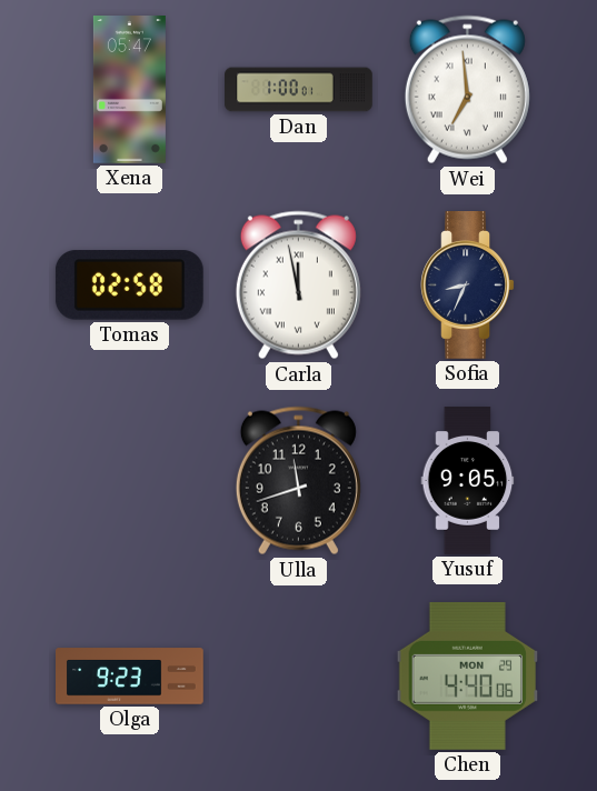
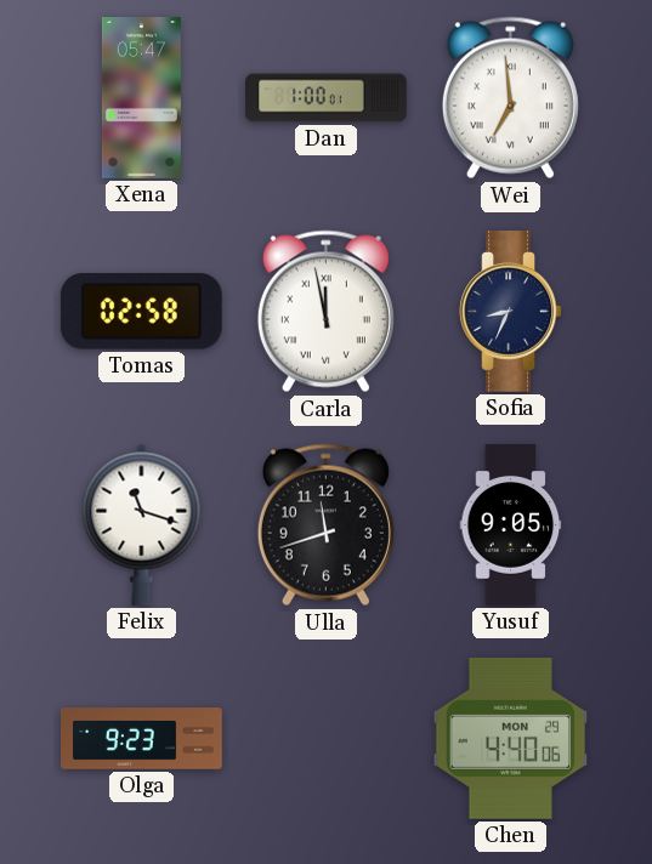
Felix: none -> 11:18 (142, 524)
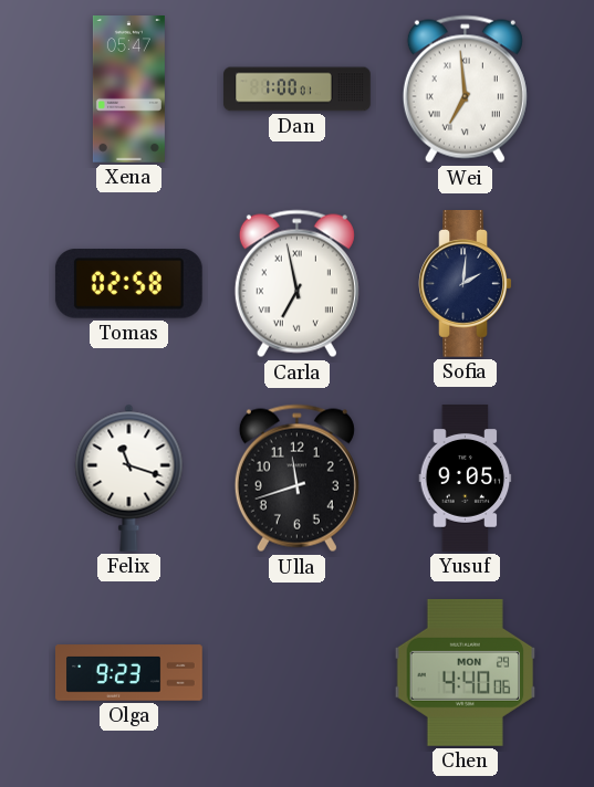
Carla: 11:58 -> 6:58 (296, 284)
Sofia: 8:34 -> 2:01 (466, 284)
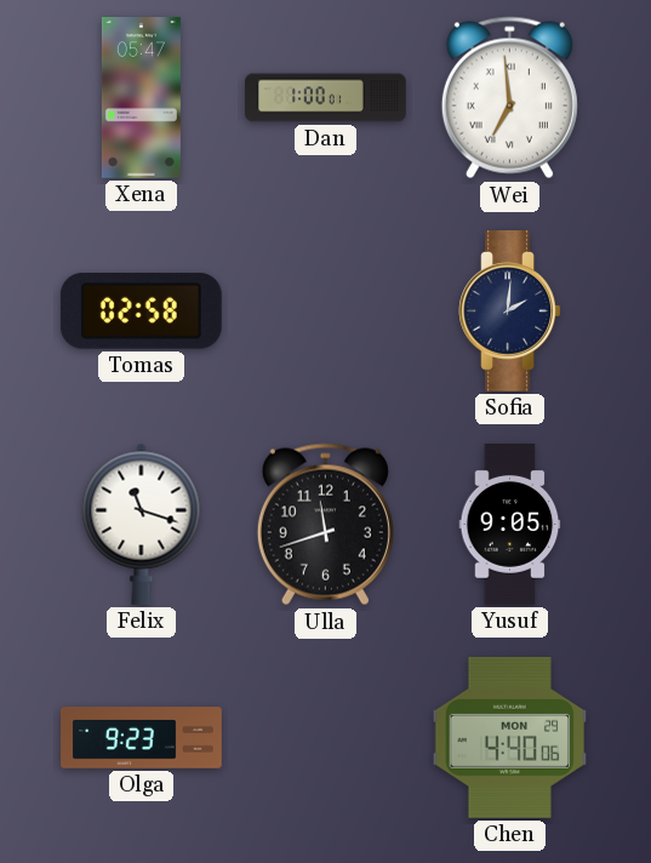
Carla: 6:58 -> none (296, 284)
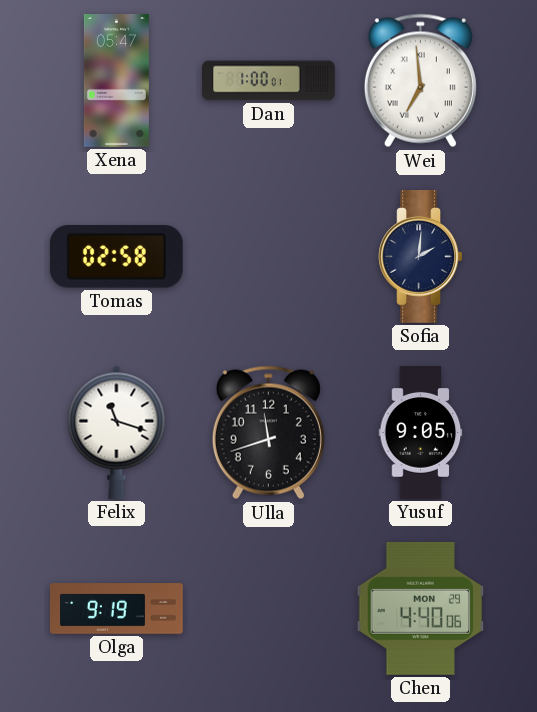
Olga: 9:23 -> 9:19 (117, 609)
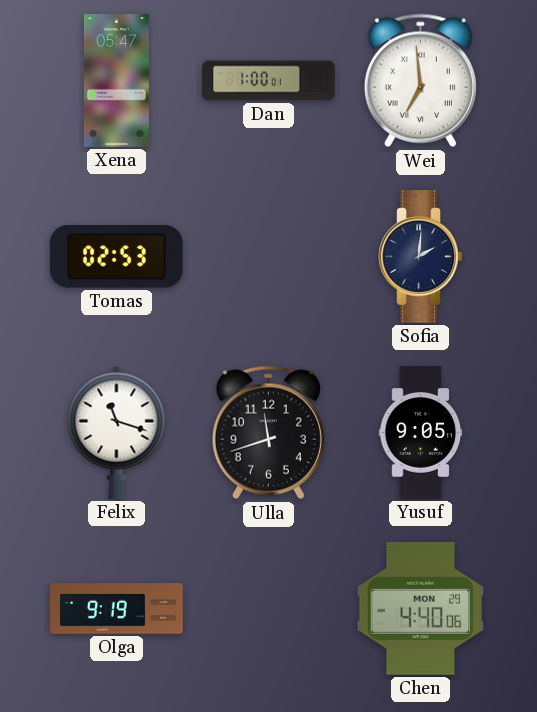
Tomas: 02:58 -> 02:53 (116, 257)
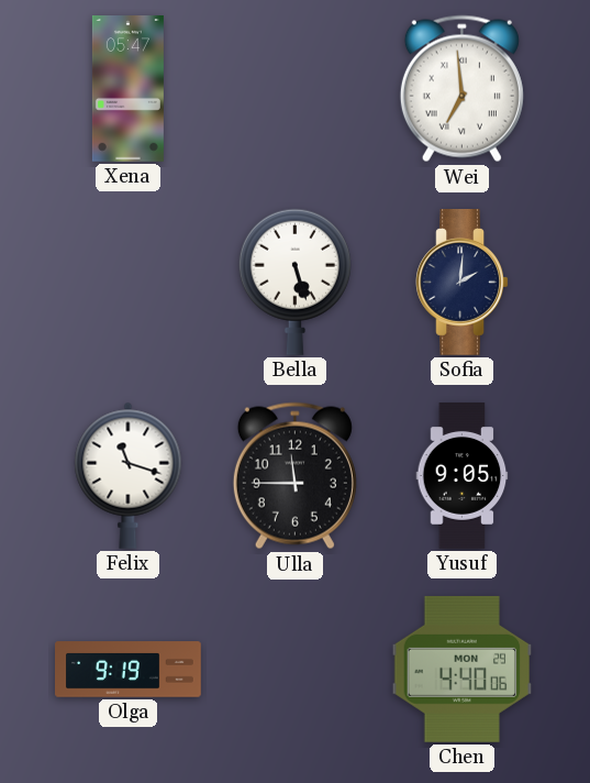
Dan: 1:00 -> none (269, 81)
Tomas: 02:53 -> none (116, 257)
Bella: none -> 5:27 (294, 282)
Ulla: 11:42 -> 11:45 (294, 476)
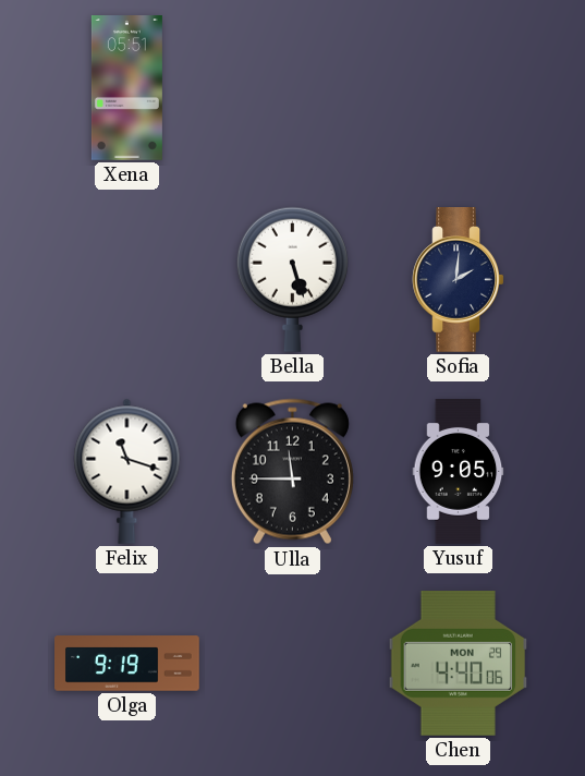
Xena: 05:47 -> 05:51 (126, 88)
Wei: 6:59 -> none (461, 89)
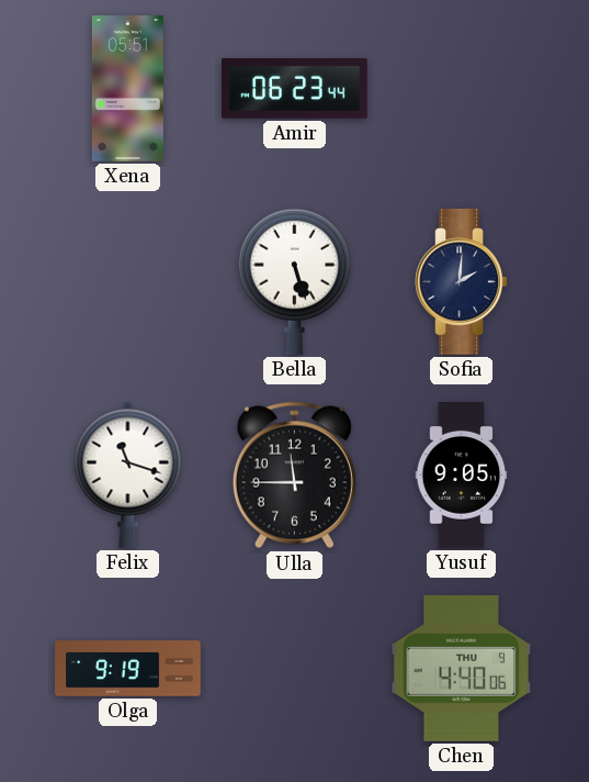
Amir: none -> 06:23 (295, 89)
Chen date: MON 29 -> THU 9 (462, 668)
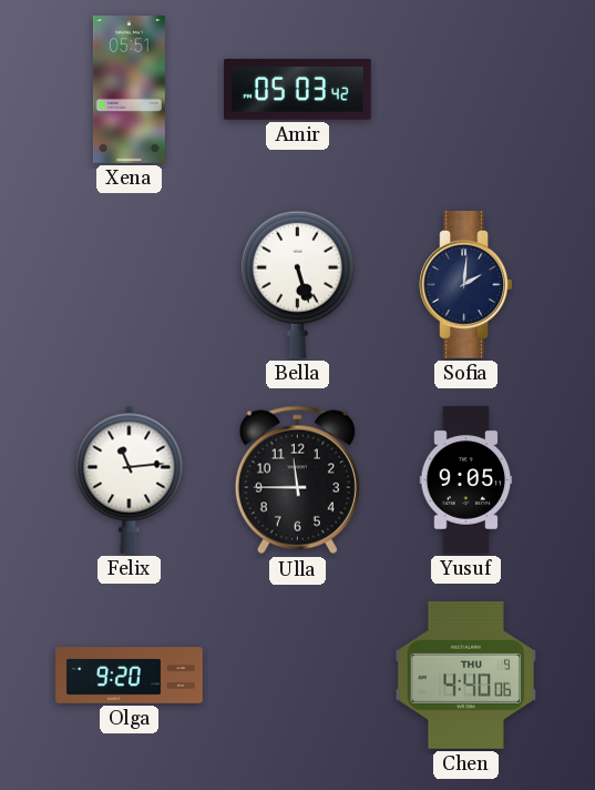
Amir: 06:23 -> 05:03 (298, 90)
Felix: 11:18 -> 11:14 (130, 479)
Olga: 9:19 -> 9:20 (130, 676)
